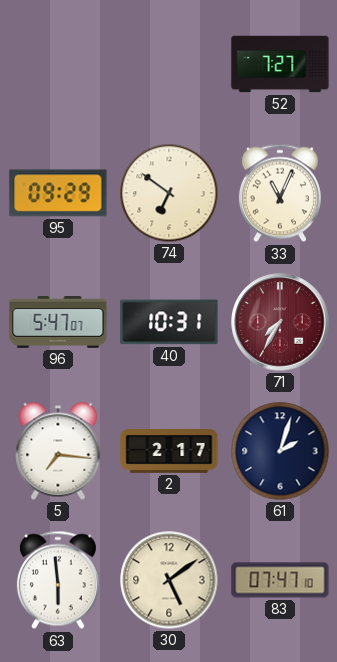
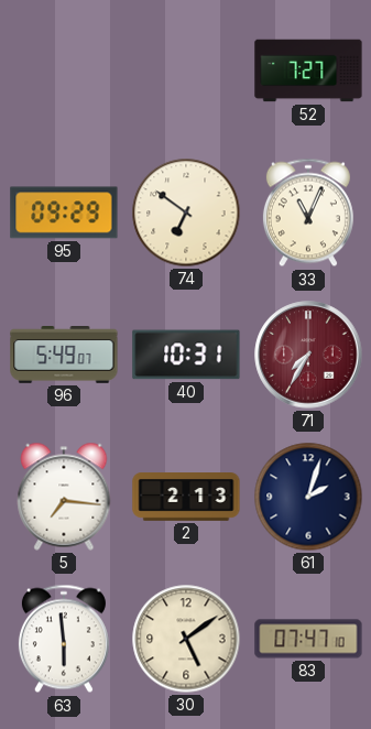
96: 5:47 -> 5:49 (64, 356)
2: 2:17 -> 2:13 (186, 498)
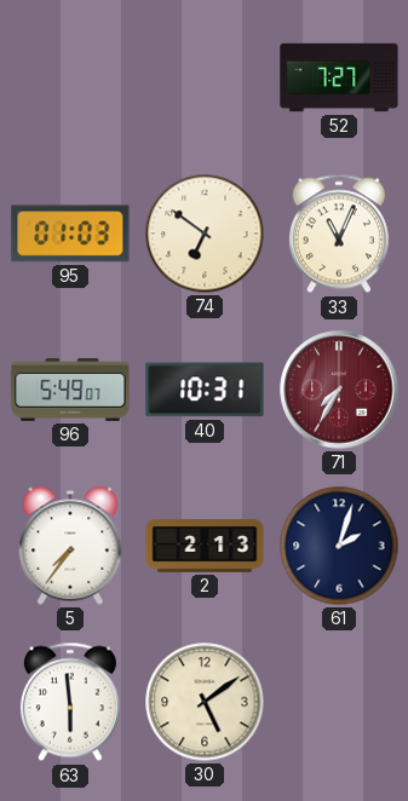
95: 09:29 -> 01:03 (70, 234)
5: 7:16 -> 7:36 (70, 546)
83: 07:47 -> none (308, 639)
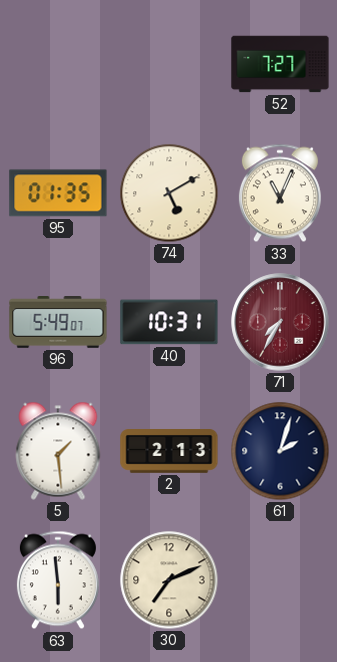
95: 01:03 -> 01:35 (58, 193)
74: 6:51 -> 5:10 (169, 193)
5: 7:36 -> 1:29 (58, 451)
30: 5:09 -> 7:11 (169, 580)
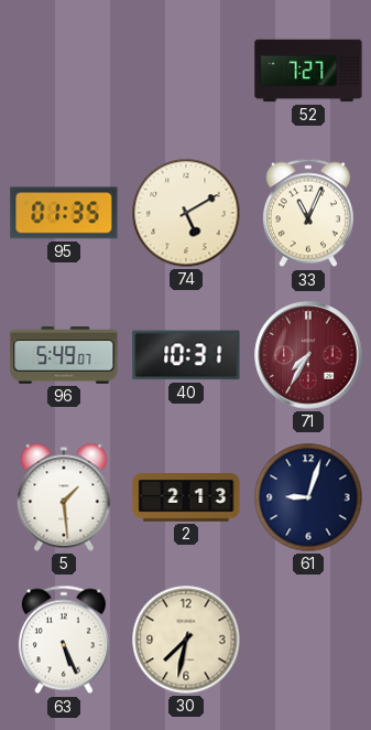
61: 2:03 -> 9:03 (308, 497)
63: 5:59 -> 5:26 (64, 640)
30: 7:11 -> 7:32 (186, 640)
